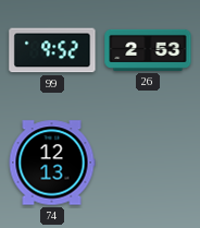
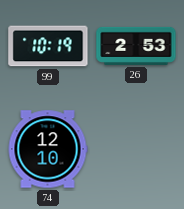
99: 9:52 -> 10:19 (48, 46)
74: 12:13 -> 12:10 (48, 149)
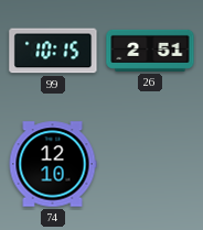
99: 10:19 -> 10:15 (53, 51)
26: 2:53 -> 2:51 (150, 51)
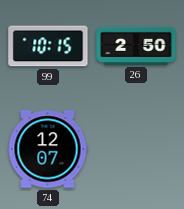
26: 2:51 -> 2:50 (136, 46)
74: 12:10 -> 12:07 (48, 149)
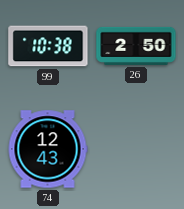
99: 10:15 -> 10:38 (48, 46)
74: 12:07 -> 12:43 (48, 149)
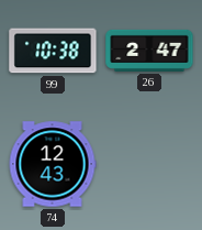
26: 2:50 -> 2:47 (149, 51)
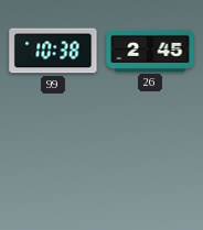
26: 2:47 -> 2:45 (150, 51)
74: 12:43 -> none (53, 164)
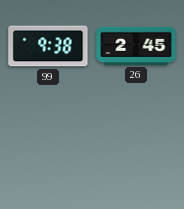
99: 10:38 -> 9:38 (48, 46)
